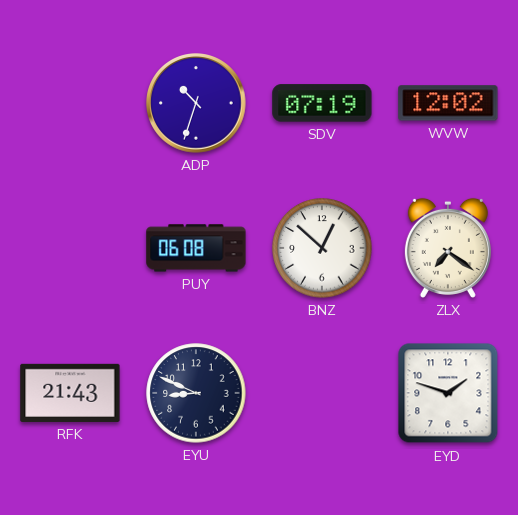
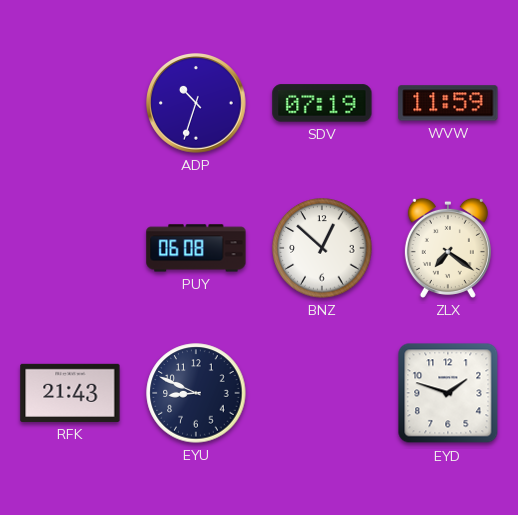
WVW: 12:02 -> 11:59 (448, 103)
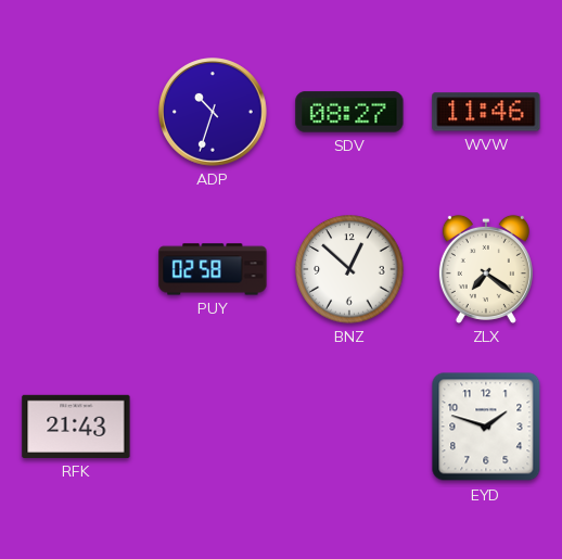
SDV: 07:19 -> 08:27 (349, 112)
WVW: 11:59 -> 11:46 (486, 112)
PUY: 06:08 -> 02:58 (213, 269)
EYU: 8:49 -> none (196, 393)
